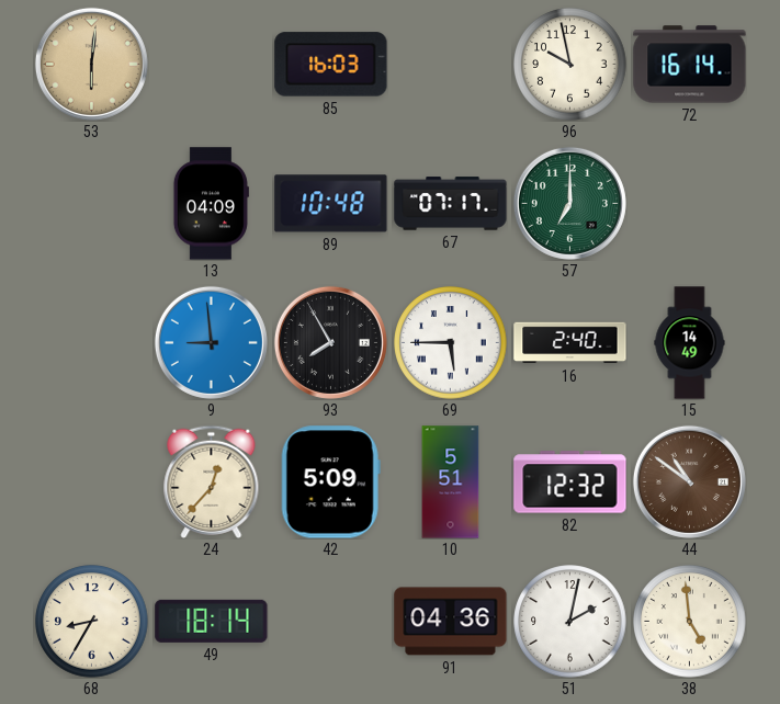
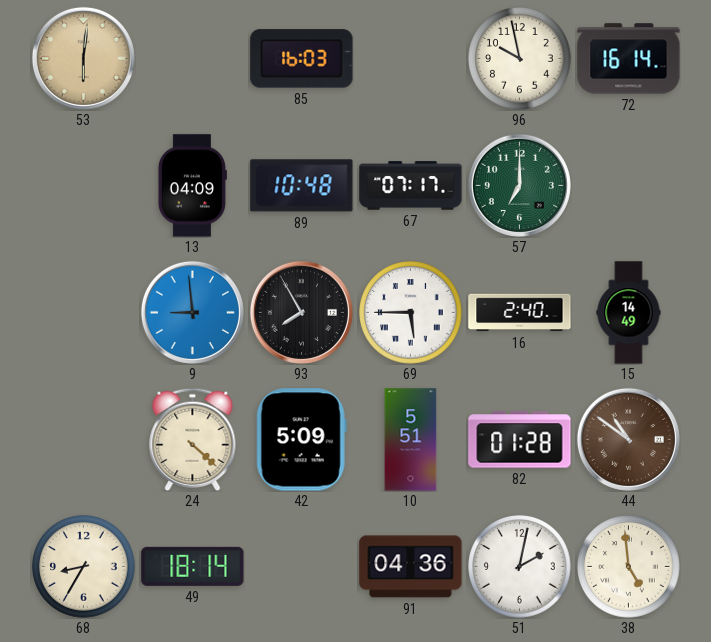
24: 12:37 -> 4:22 (193, 439)
82: 12:32 -> 01:28 (520, 440)
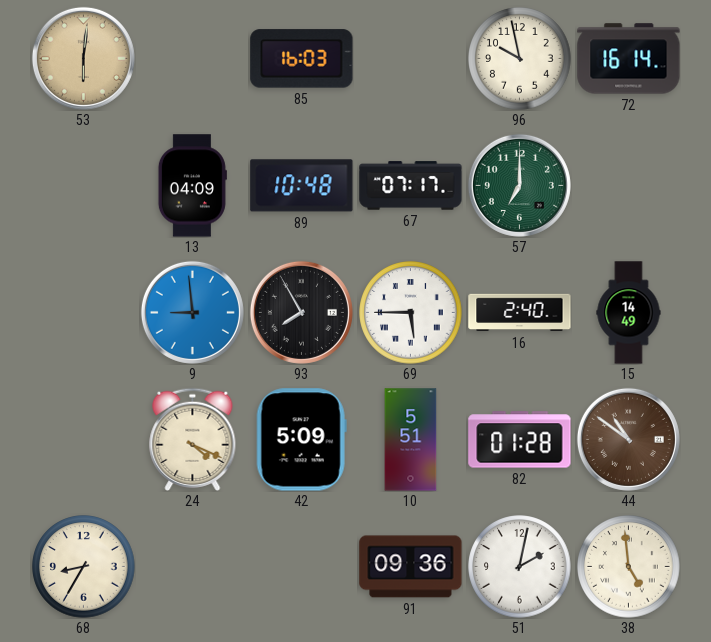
24: 4:22 -> 4:19 (193, 439)
49: 18:14 -> none (193, 566)
91: 04:36 -> 09:36 (411, 567)
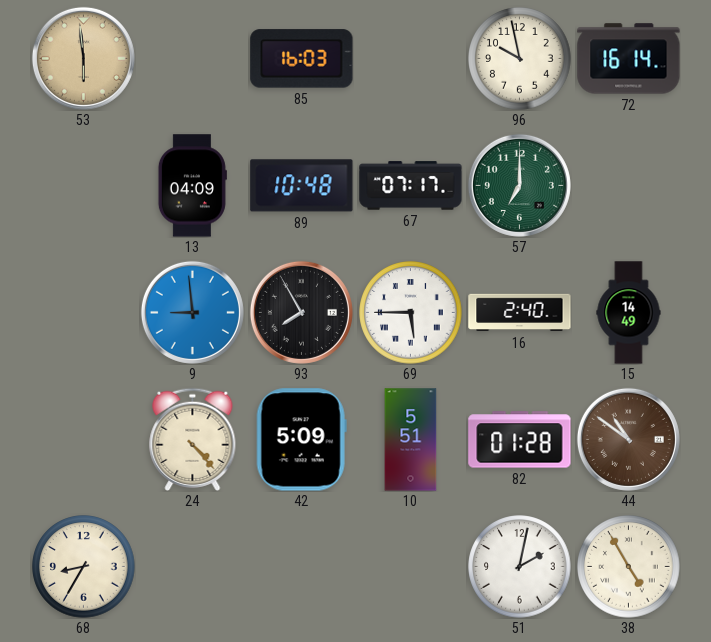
53: 6:01 -> 5:59 (83, 58)
24: 4:19 -> 4:23 (193, 439)
91: 09:36 -> none (411, 567)
38: 4:59 -> 4:55 (629, 567)
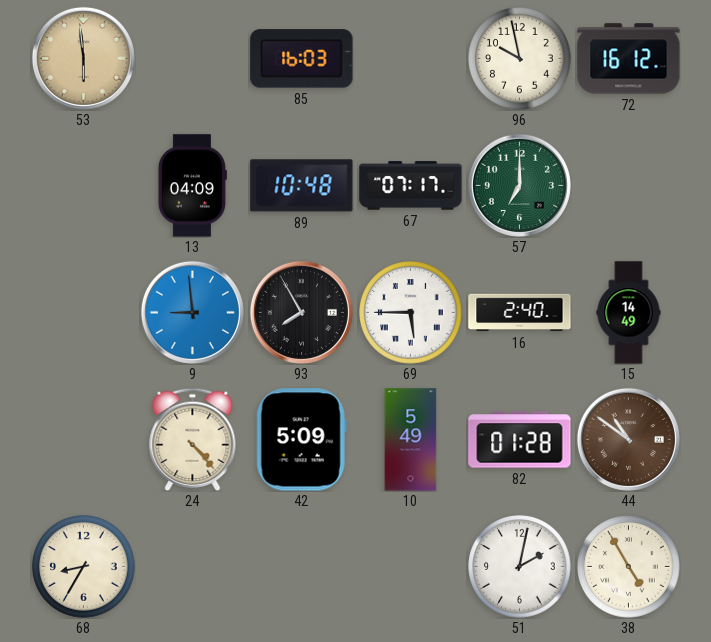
72: 16:14 -> 16:12 (629, 59)
10: 5:51 -> 5:49 (411, 440)
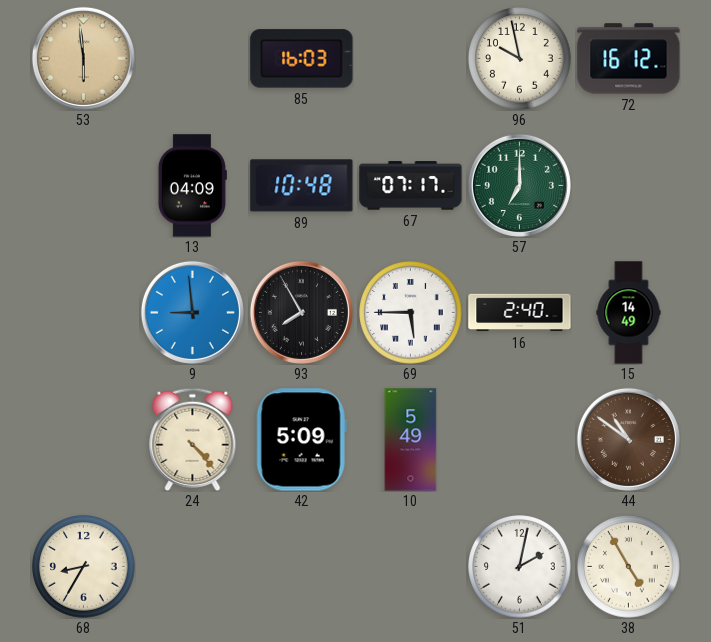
82: 01:28 -> none (520, 440)
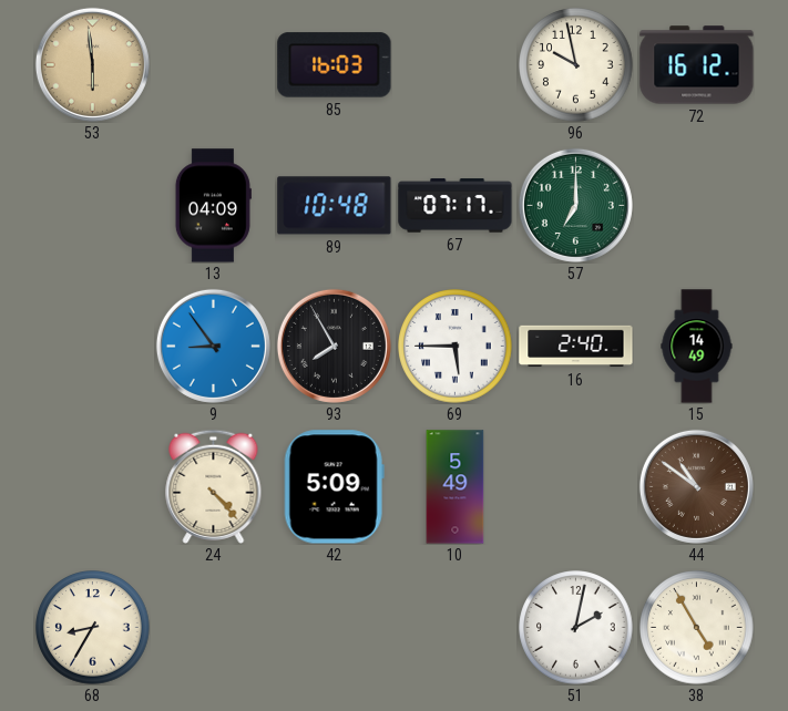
9: 8:59 -> 8:54 (213, 346)
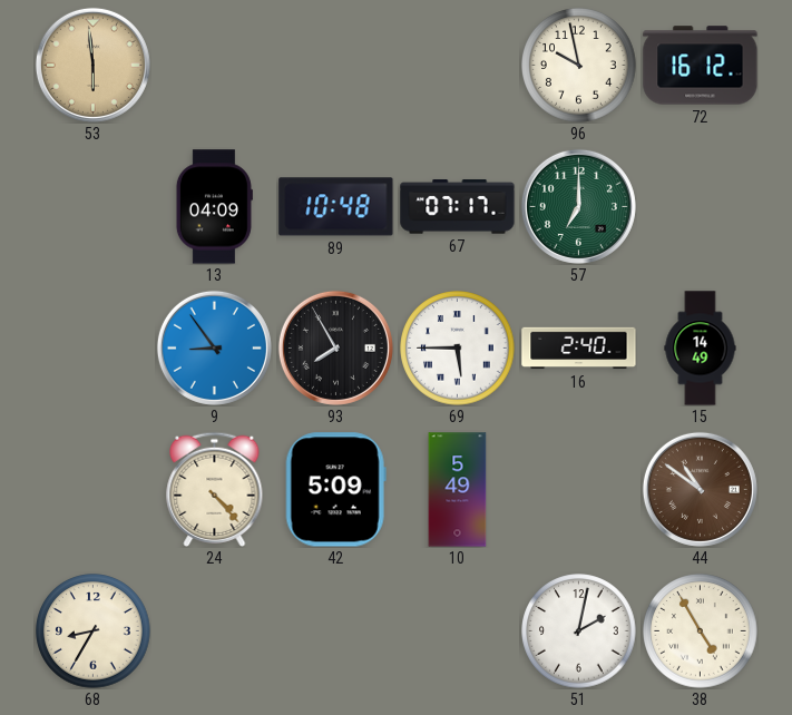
85: 16:03 -> none (335, 65)
